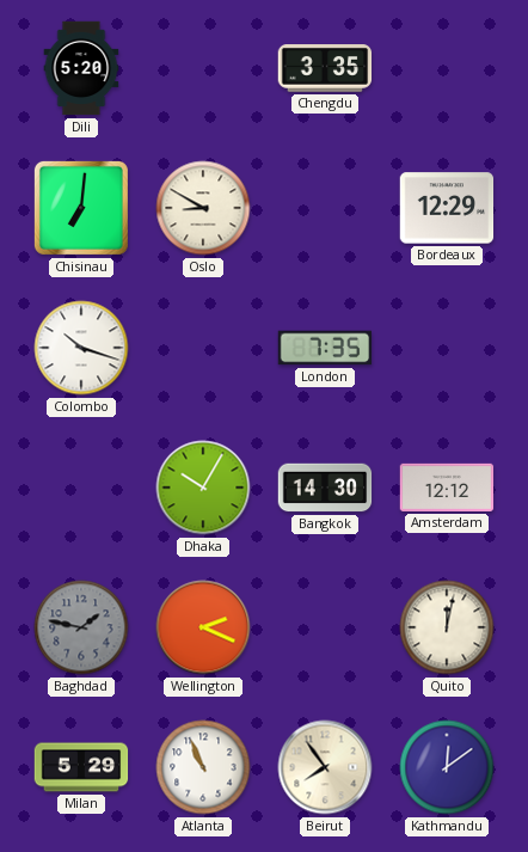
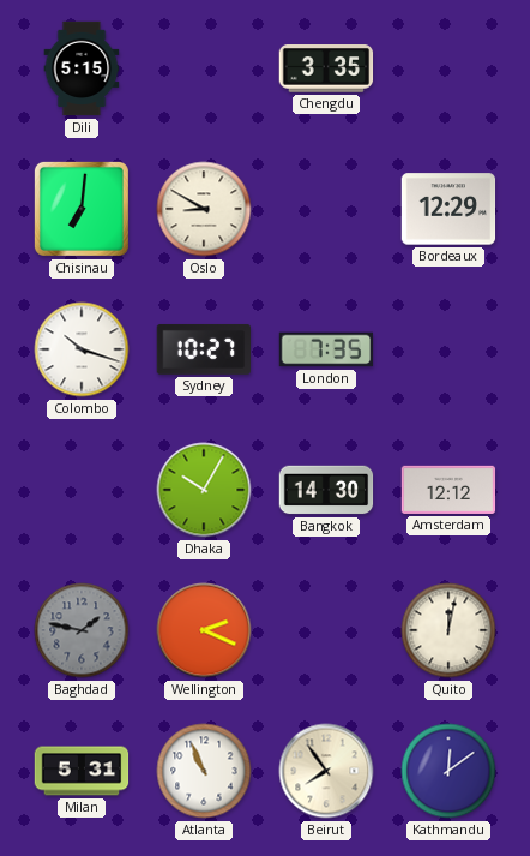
Dili: 5:20 -> 5:15 (82, 68)
Sydney: none -> 10:27 (203, 349)
Milan: 5:29 -> 5:31 (82, 771)
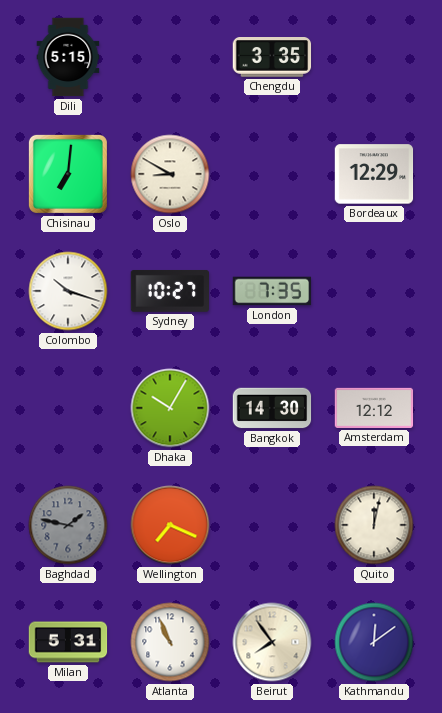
Wellington: 2:19 -> 7:19 (170, 525)
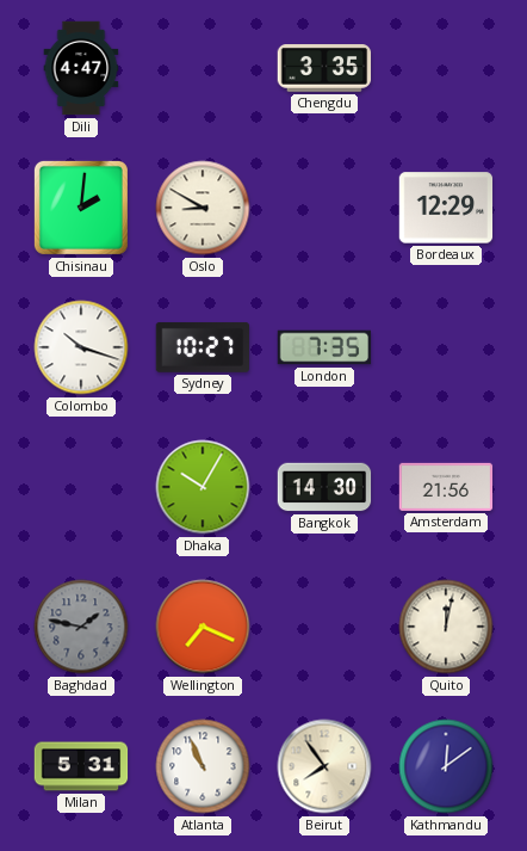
Dili: 5:15 -> 4:47 (81, 68)
Chisinau: 7:01 -> 2:01 (81, 208)
Amsterdam: 12:12 -> 21:56 (446, 487)
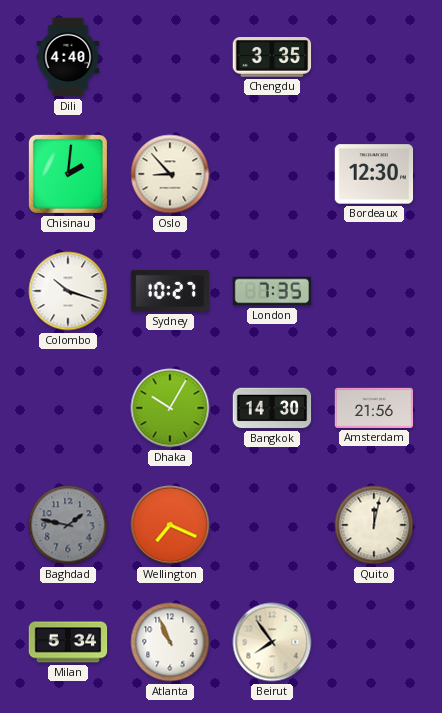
Dili: 4:47 -> 4:40 (68, 57)
Oslo: 8:50 -> 8:53 (170, 174)
Bordeaux: 12:29 -> 12:30 (374, 174)
Milan: 5:31 -> 5:34 (68, 642)
Kathmandu: 12:09 -> none (446, 766)
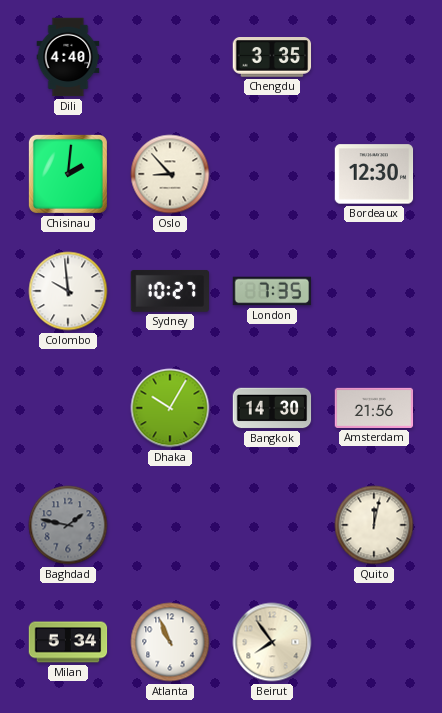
Colombo: 10:18 -> 9:59 (68, 291)
Wellington: 7:19 -> none (170, 525)
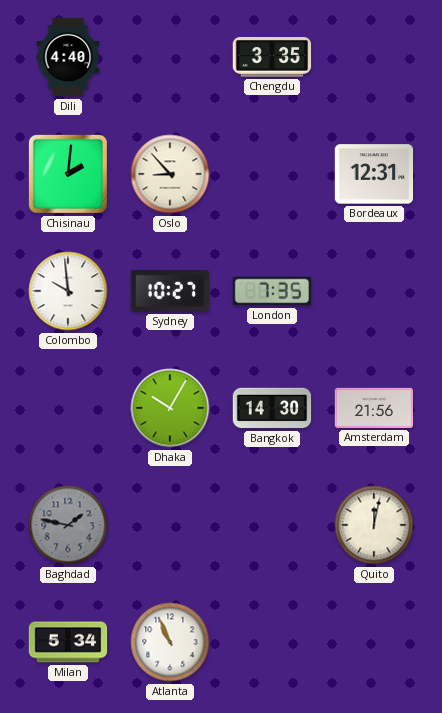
Bordeaux: 12:30 -> 12:31 (374, 174)
Beirut: 7:54 -> none (272, 642)
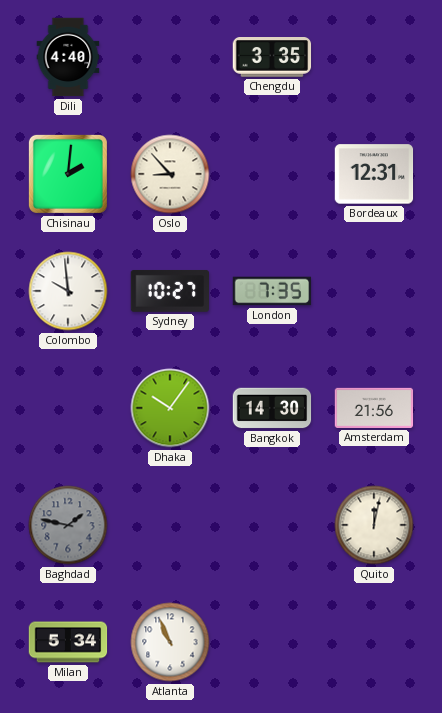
Dhaka: 10:05 -> 10:06 (170, 408)
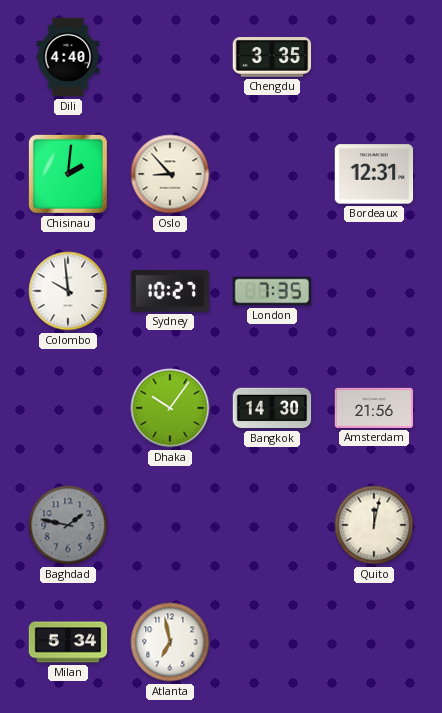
Atlanta: 10:56 -> 6:58 (170, 642)
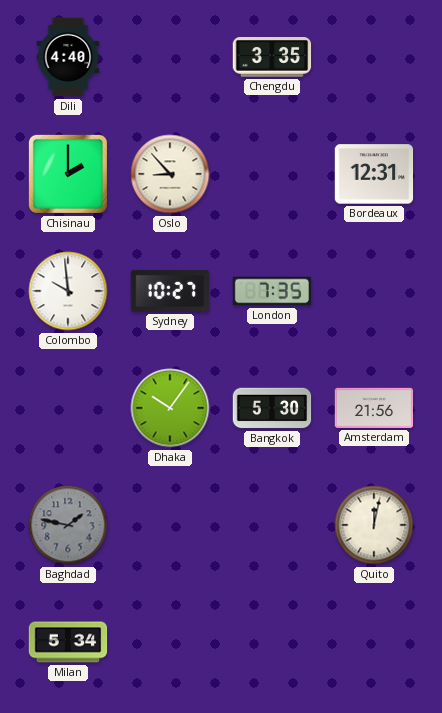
Chisinau: 2:01 -> 2:00 (68, 174)
Bangkok: 14:30 -> 5:30 (272, 408)
Atlanta: 6:58 -> none (170, 642)
